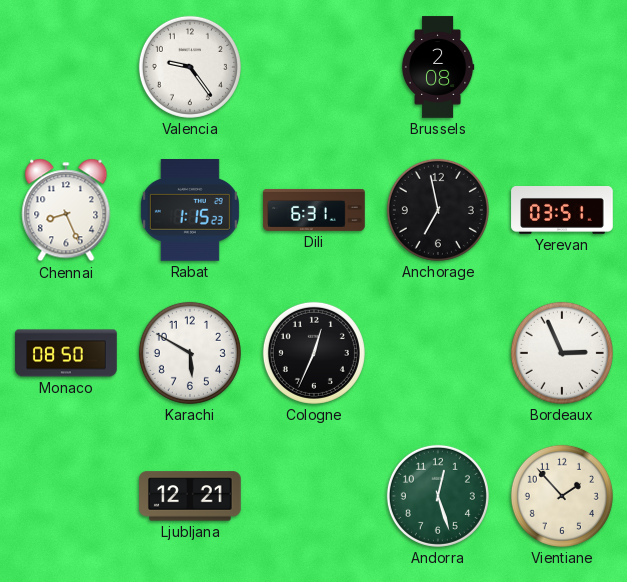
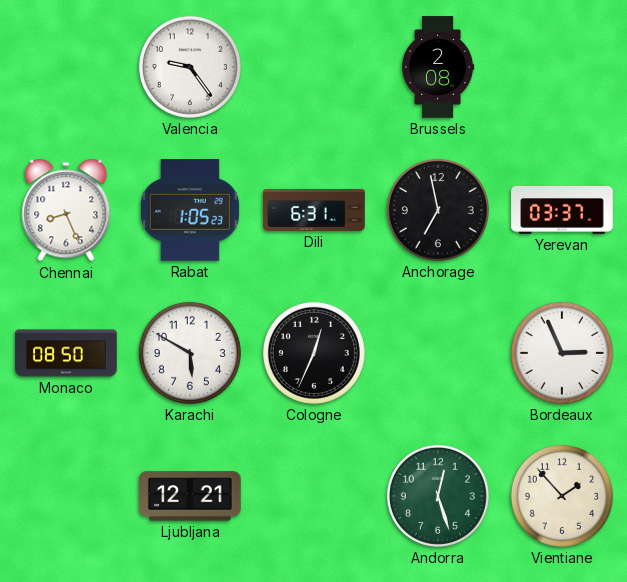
Rabat: 1:15 -> 1:05 (190, 210)
Yerevan: 03:51 -> 03:37 (562, 211)
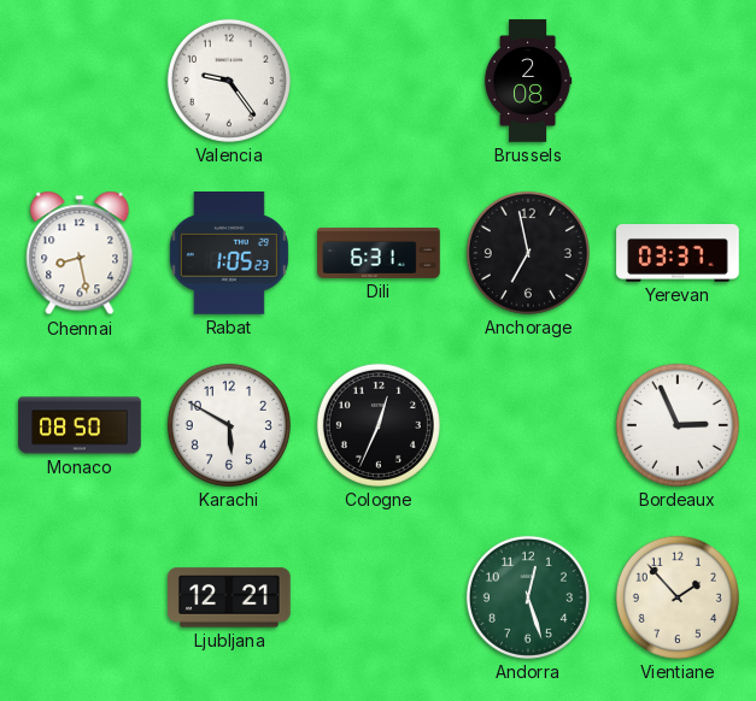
Chennai: 8:26 -> 8:28 (80, 253)
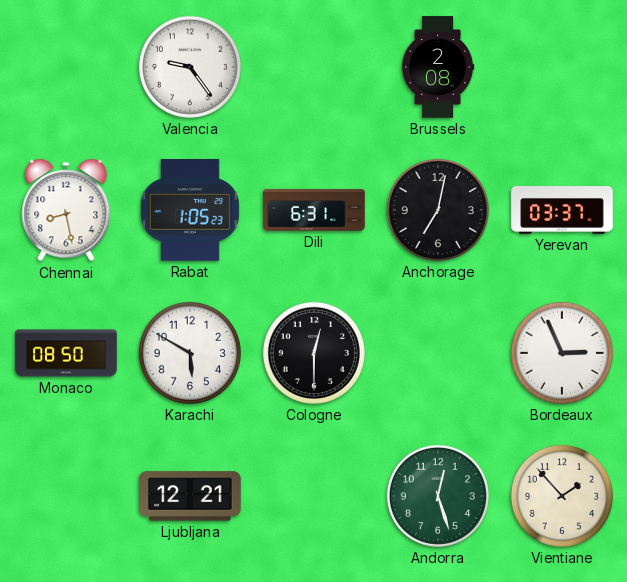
Anchorage: 6:58 -> 7:02 (438, 210)
Cologne: 12:34 -> 12:30 (314, 353)
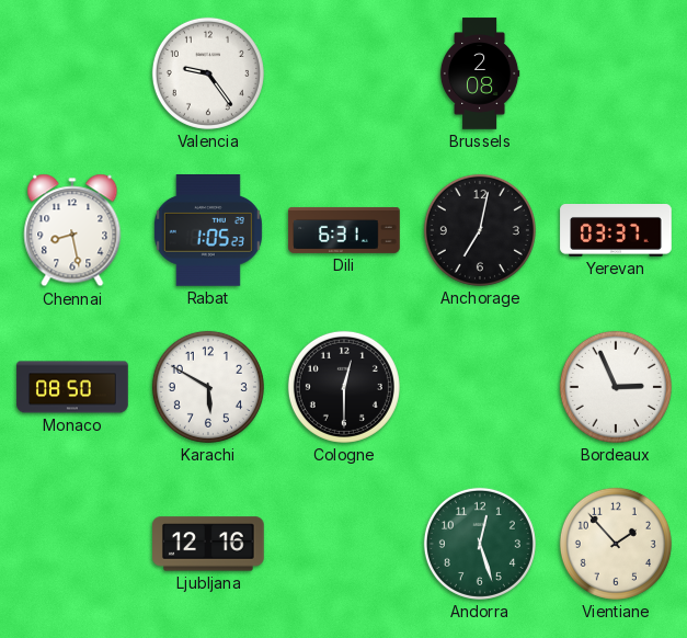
Ljubljana: 12:21 -> 12:16 (209, 544)
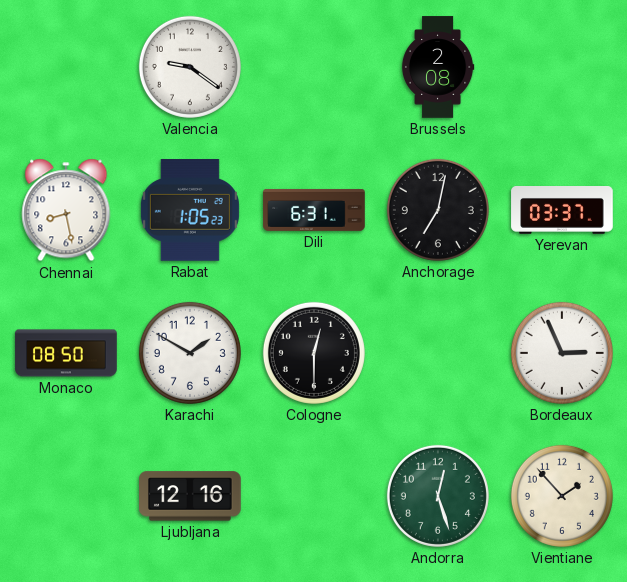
Valencia: 9:24 -> 9:21 (190, 67)
Karachi: 5:50 -> 1:50 (190, 353)
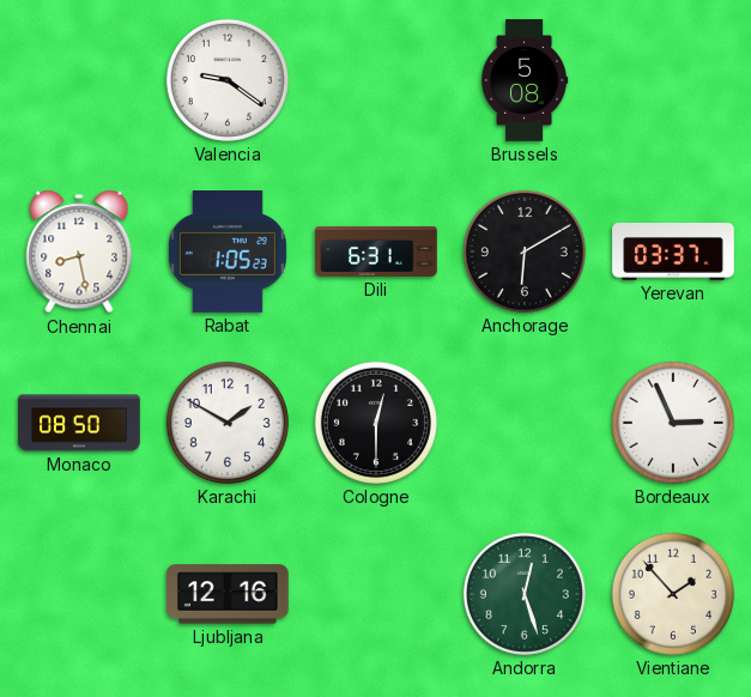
Brussels: 2:08 -> 5:08 (525, 80)
Anchorage: 7:02 -> 6:10 (525, 251)
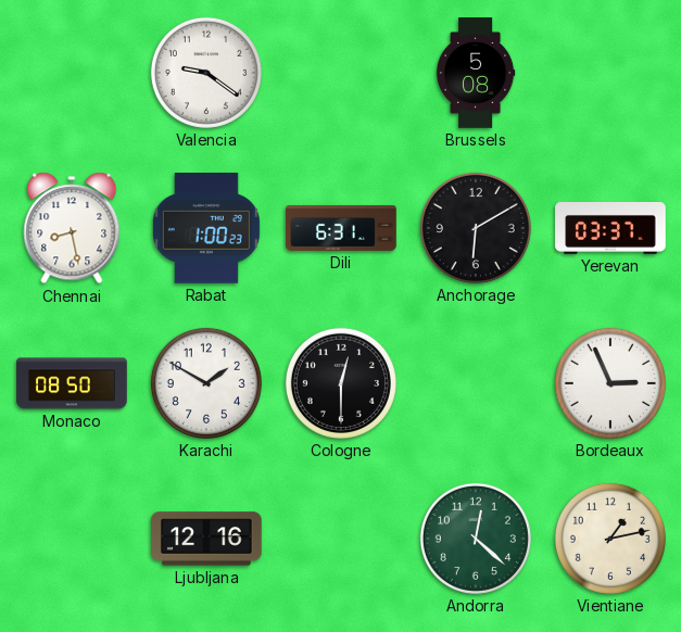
Rabat: 1:05 -> 1:00 (206, 228)
Andorra: 12:27 -> 12:22 (476, 539)
Vientiane: 1:53 -> 1:13 (610, 539)
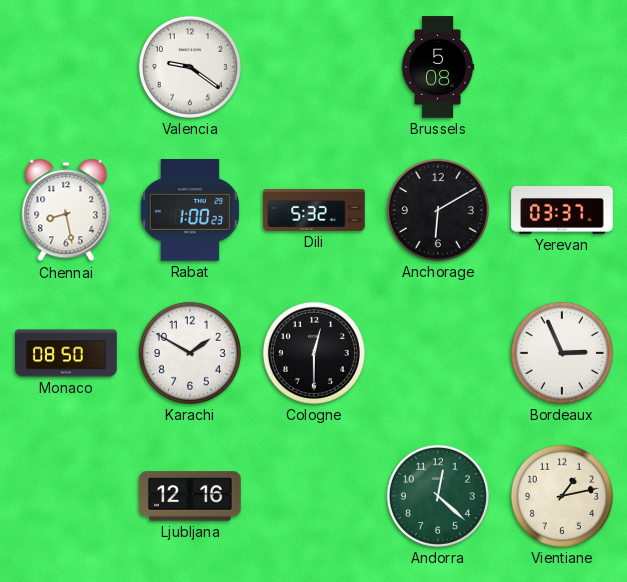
Dili: 6:31 -> 5:32 (314, 210)
